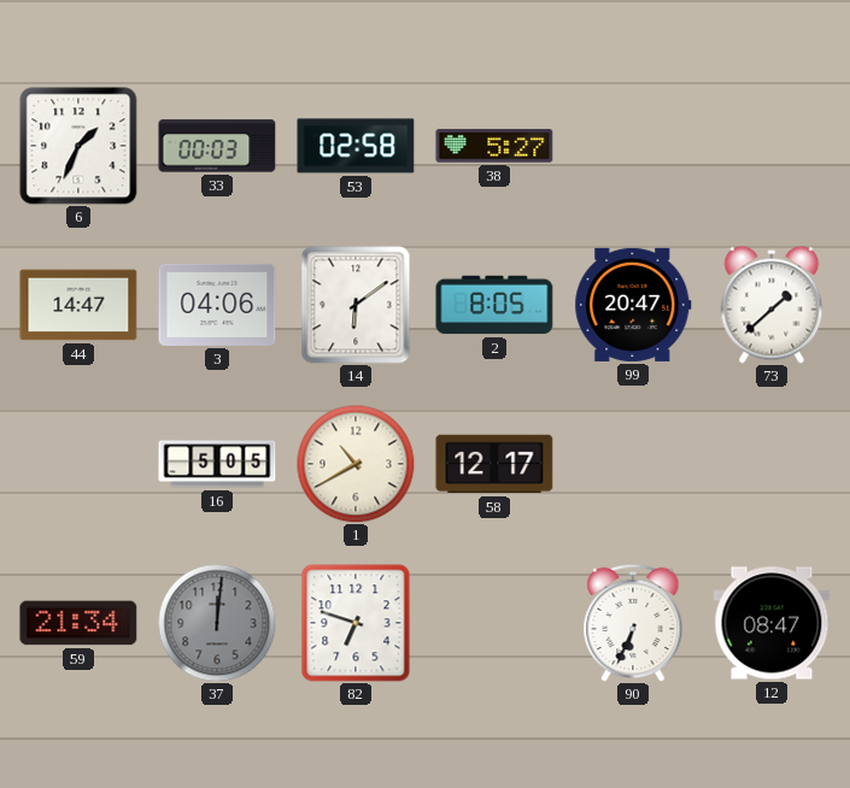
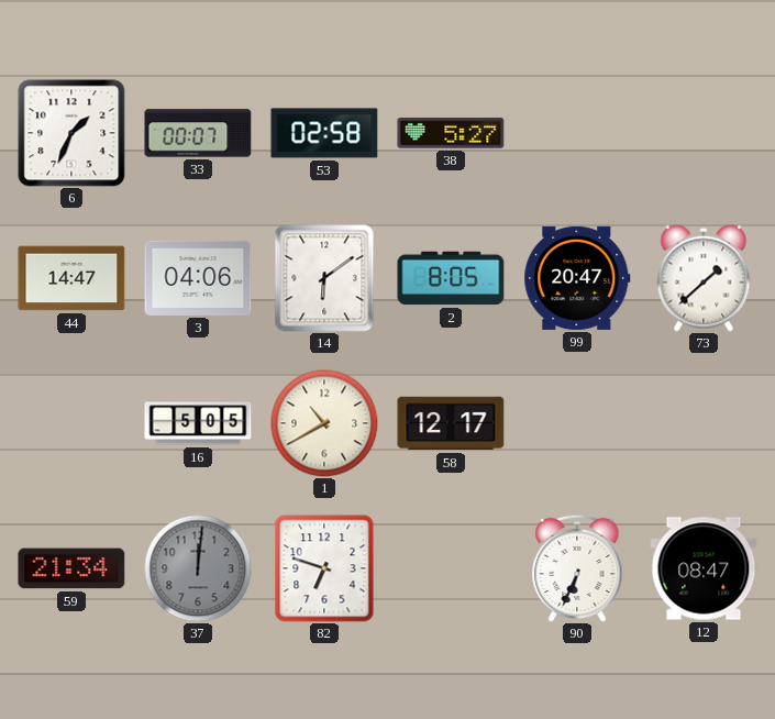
33: 00:03 -> 00:07 (198, 133)
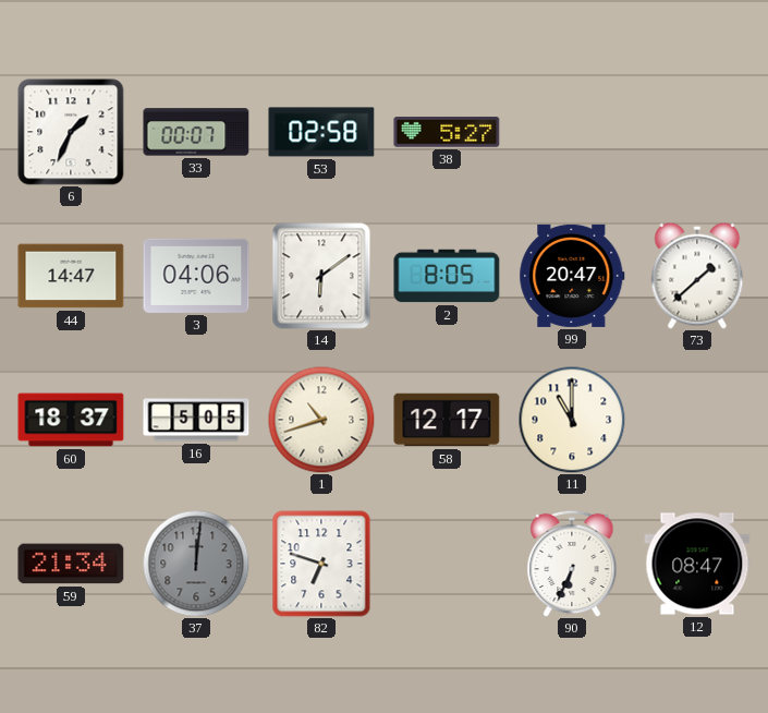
60: none -> 18:37 (71, 420)
1: 10:40 -> 10:42 (321, 420)
11: none -> 11:00 (572, 420)
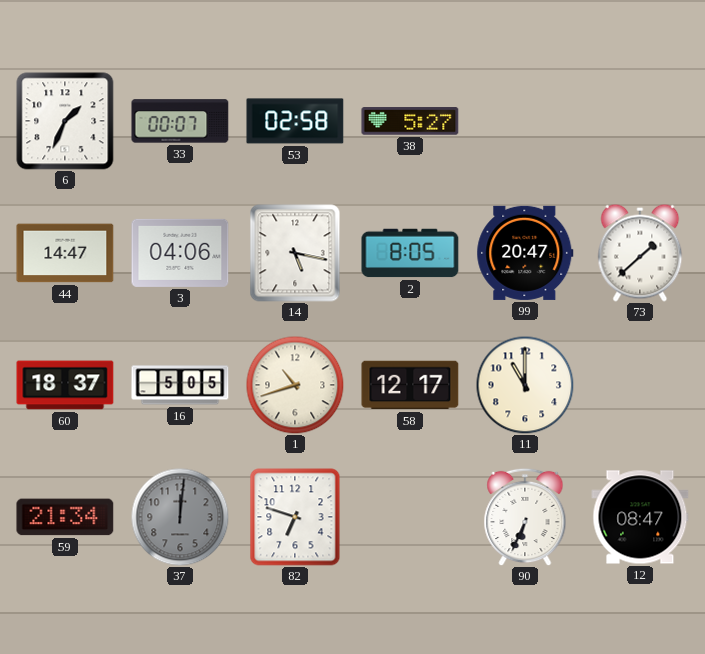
14: 6:09 -> 5:17 (295, 253)
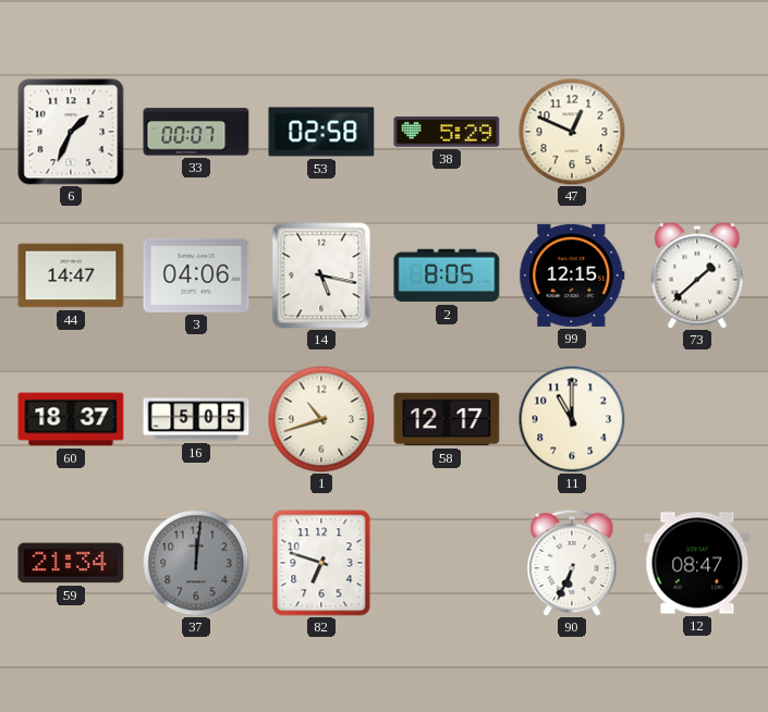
38: 5:27 -> 5:29 (447, 132)
47: none -> 12:49 (572, 132)
99: 20:47 -> 12:15 (572, 275)
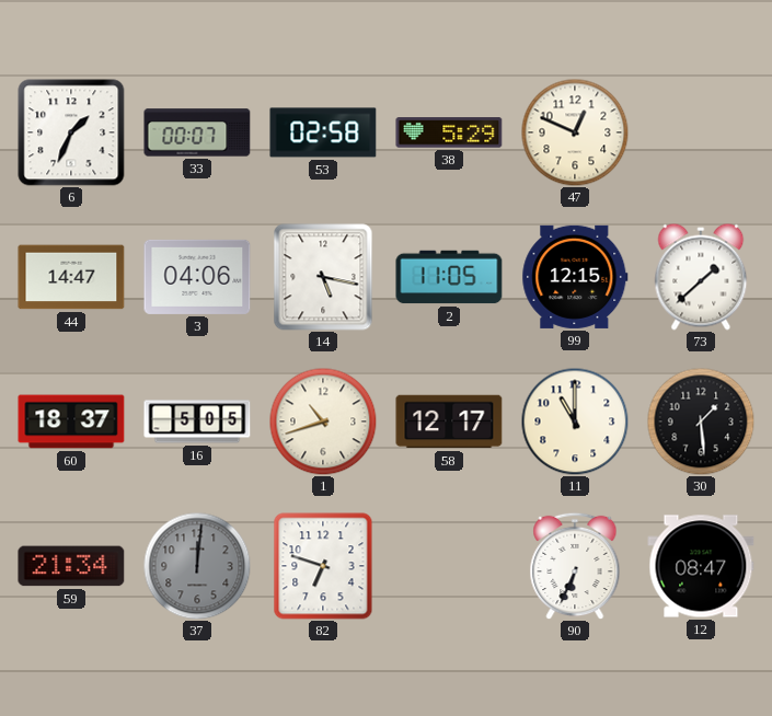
2: 8:05 -> 11:05 (449, 277)
30: none -> 1:29 (701, 421)
